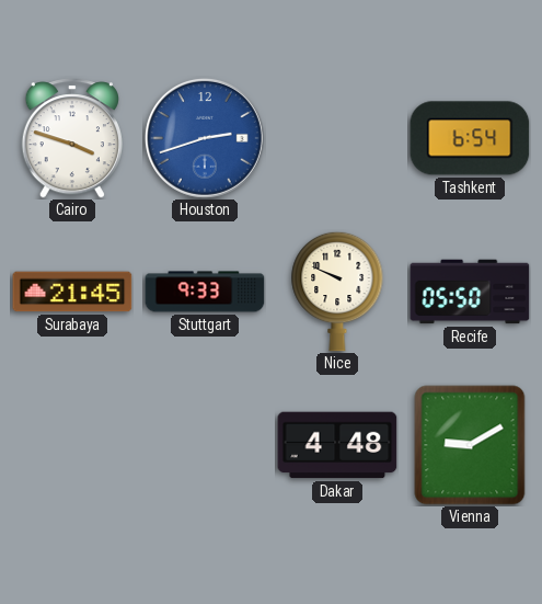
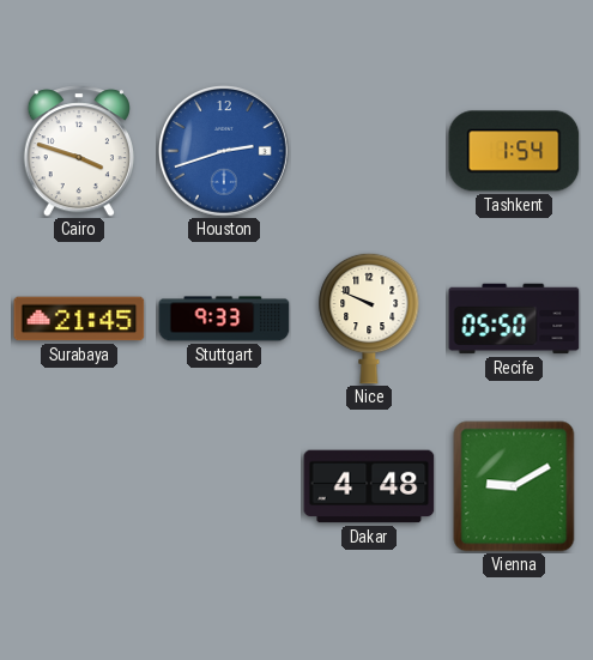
Tashkent: 6:54 -> 1:54 (514, 151)
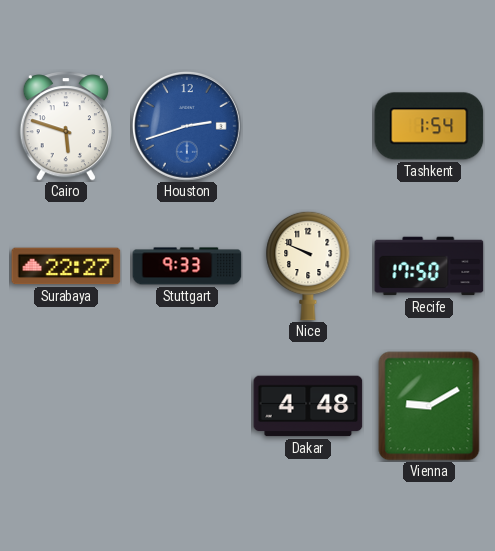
Cairo: 3:48 -> 5:48 (66, 126)
Surabaya: 21:45 -> 22:27 (66, 266)
Recife: 05:50 -> 17:50 (429, 266)
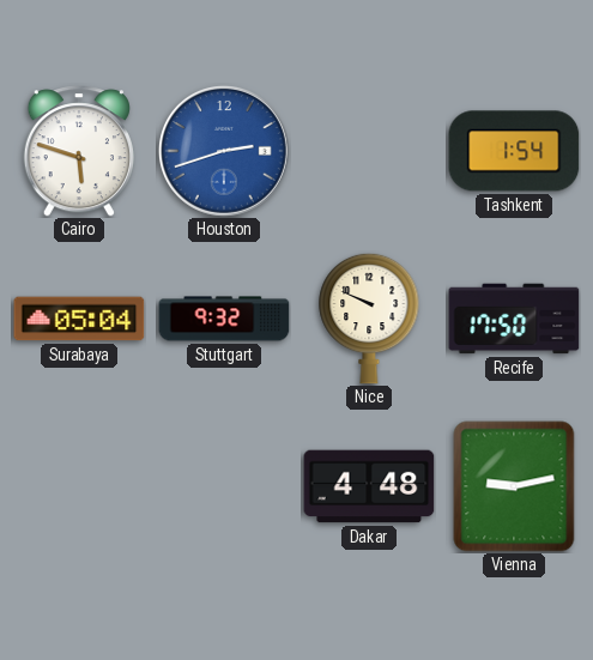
Surabaya: 22:27 -> 05:04 (79, 319)
Stuttgart: 9:33 -> 9:32 (224, 319)
Vienna: 9:10 -> 9:13 (514, 486)
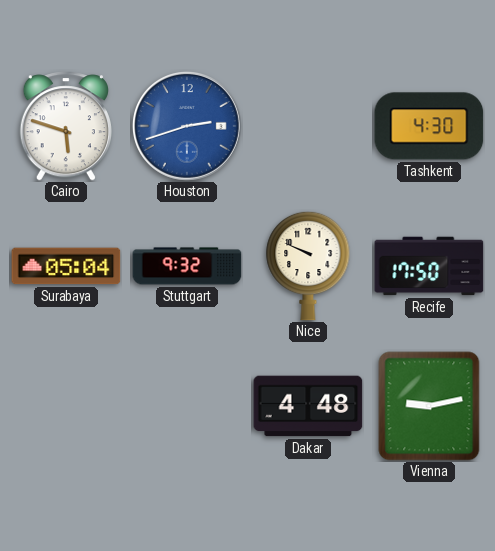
Tashkent: 1:54 -> 4:30 (429, 126)
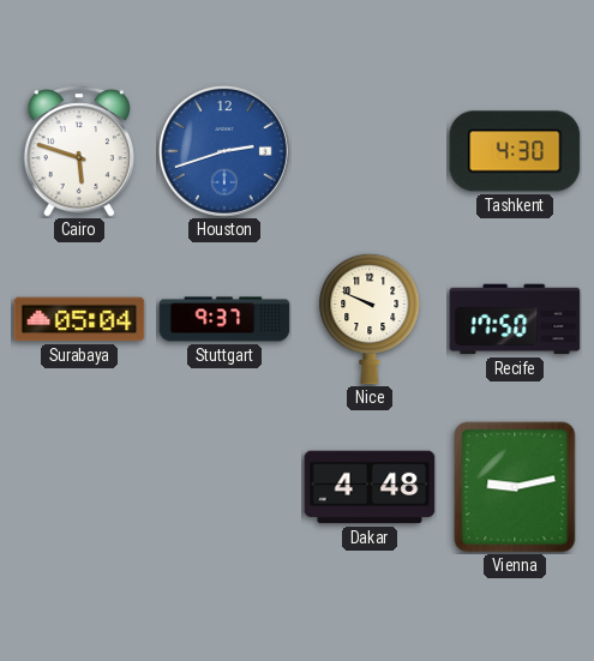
Stuttgart: 9:32 -> 9:37 (224, 319)
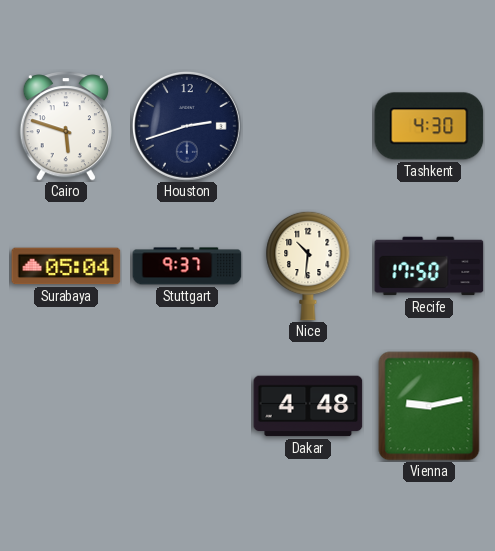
Houston dial: blue -> navy (187, 126)
Nice: 9:49 -> 10:31 (308, 266)
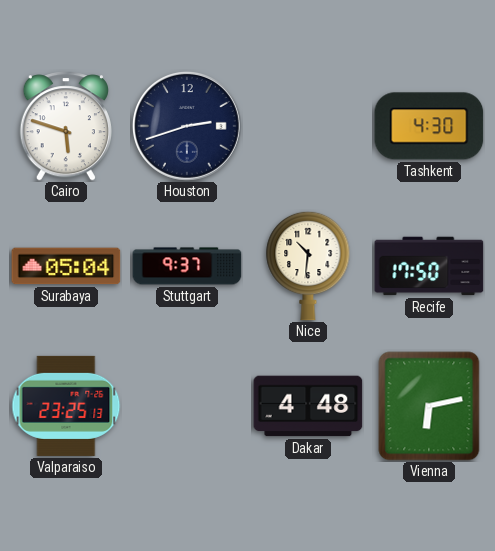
Valparaiso: none -> 23:25 (66, 406)
Vienna: 9:13 -> 6:13 (429, 406)
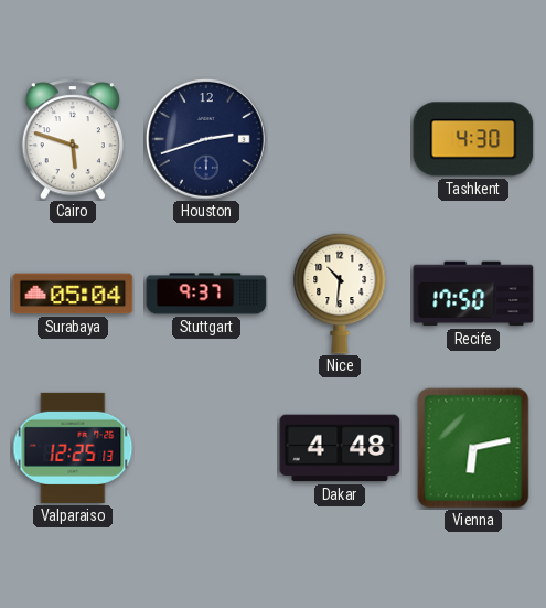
Valparaiso: 23:25 -> 12:25 (73, 448)
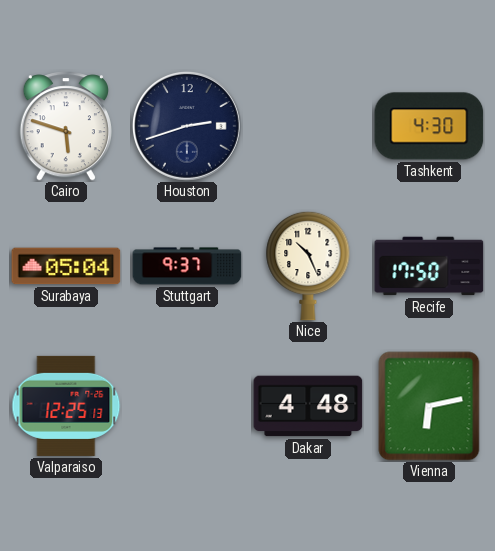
Nice: 10:31 -> 10:26 (308, 266)
